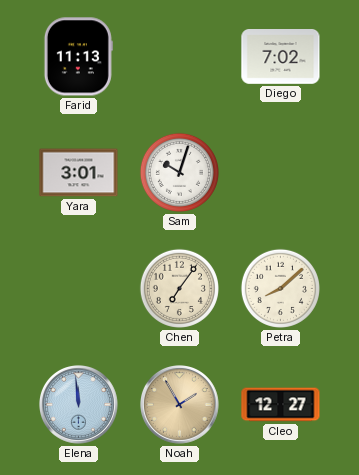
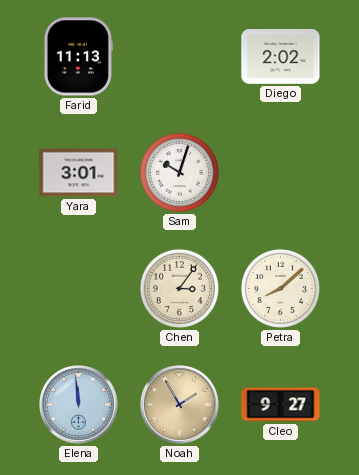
Diego: 7:02 -> 2:02 (281, 57)
Chen: 7:06 -> 3:06 (179, 288)
Cleo: 12:27 -> 9:27 (281, 405)
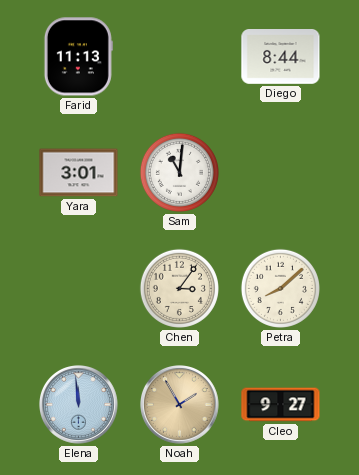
Diego: 2:02 -> 8:44 (281, 57)
Sam: 10:03 -> 11:01 (179, 172)
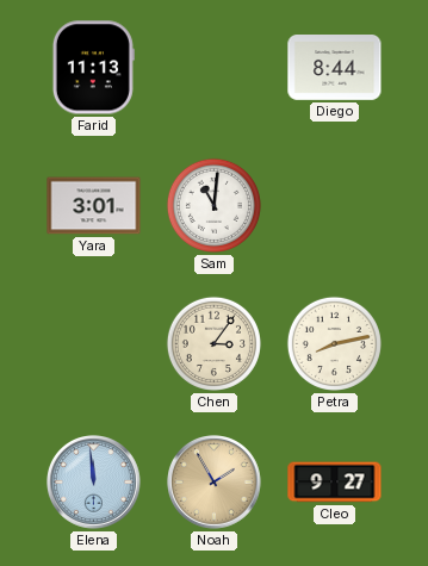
Petra: 8:08 -> 8:13 (334, 343)
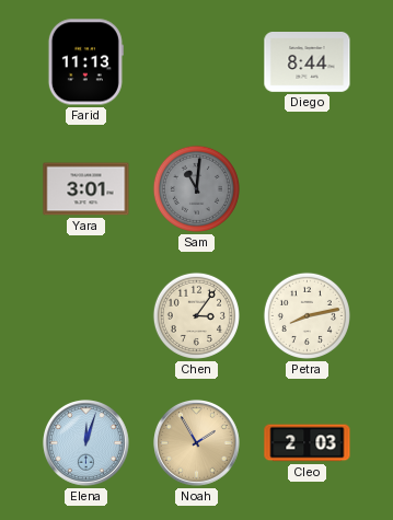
Sam dial: white -> grey (196, 188)
Elena: 11:59 -> 12:03 (86, 443)
Cleo: 9:27 -> 2:03 (308, 443)
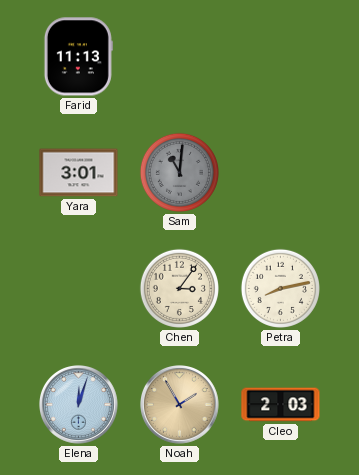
Diego: 8:44 -> none (308, 62)
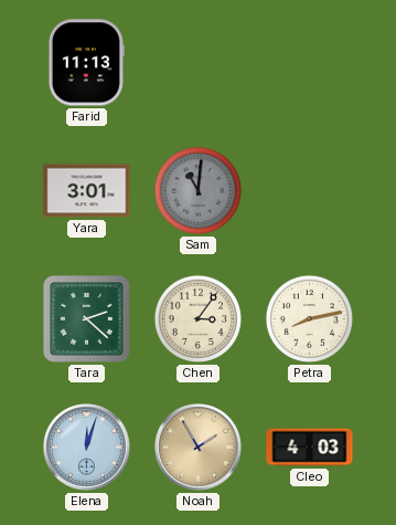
Tara: none -> 2:22 (87, 319)
Cleo: 2:03 -> 4:03 (310, 448)
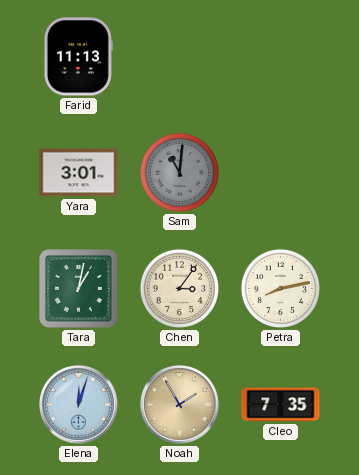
Tara: 2:22 -> 1:02 (79, 289)
Cleo: 4:03 -> 7:35 (281, 405)
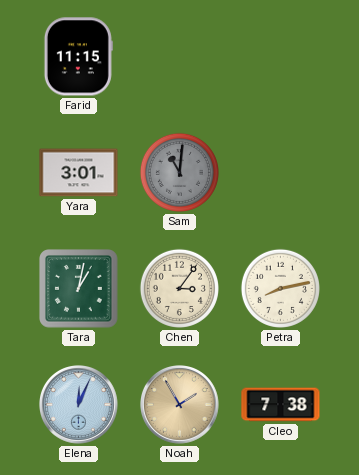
Farid: 11:13 -> 11:15 (78, 57)
Elena: 12:03 -> 12:04 (79, 405)
Cleo: 7:35 -> 7:38 (281, 405)
